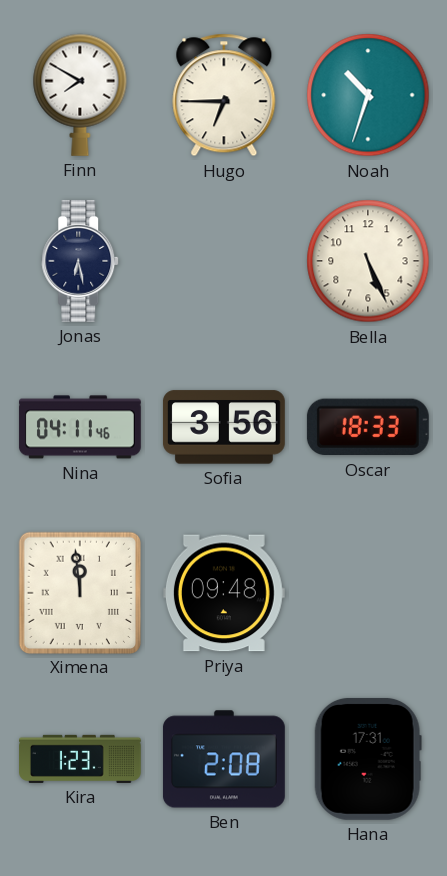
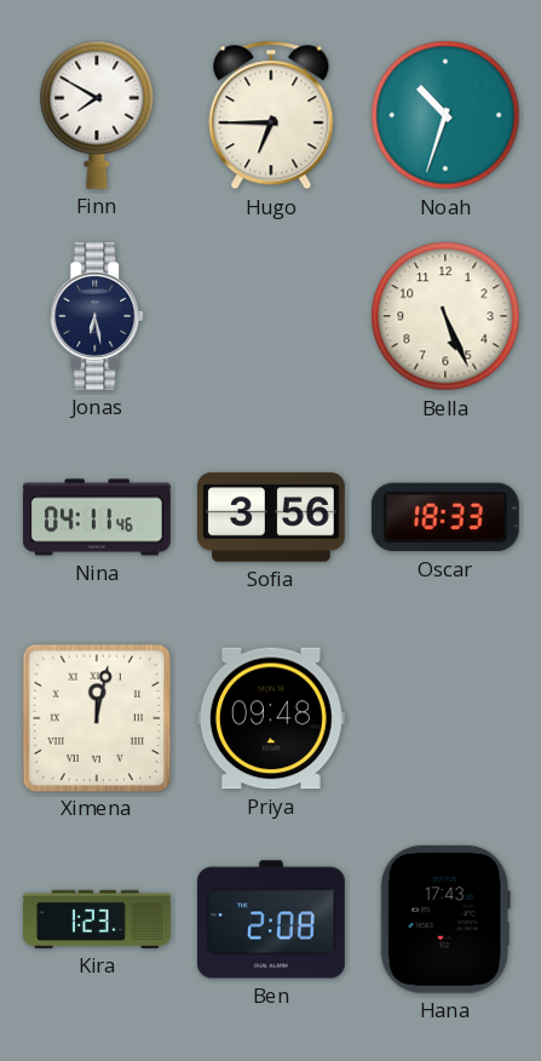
Ximena: 11:59 -> 12:02 (96, 717)
Hana: 17:31 -> 17:43 (445, 919)
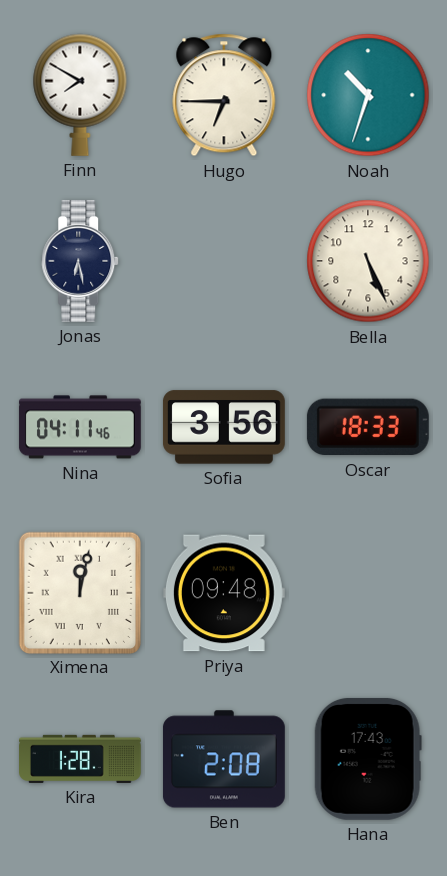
Kira: 1:23 -> 1:28 (81, 759)
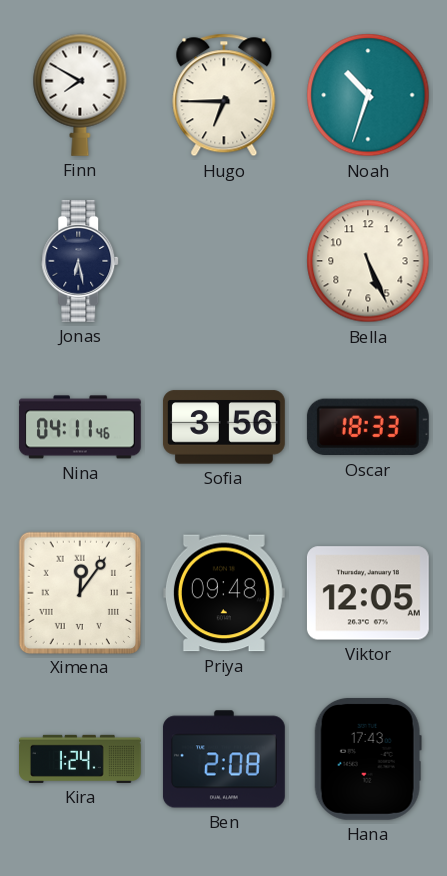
Ximena: 12:02 -> 12:06 (79, 592)
Viktor: none -> 12:05 (368, 593)
Kira: 1:28 -> 1:24 (81, 759)
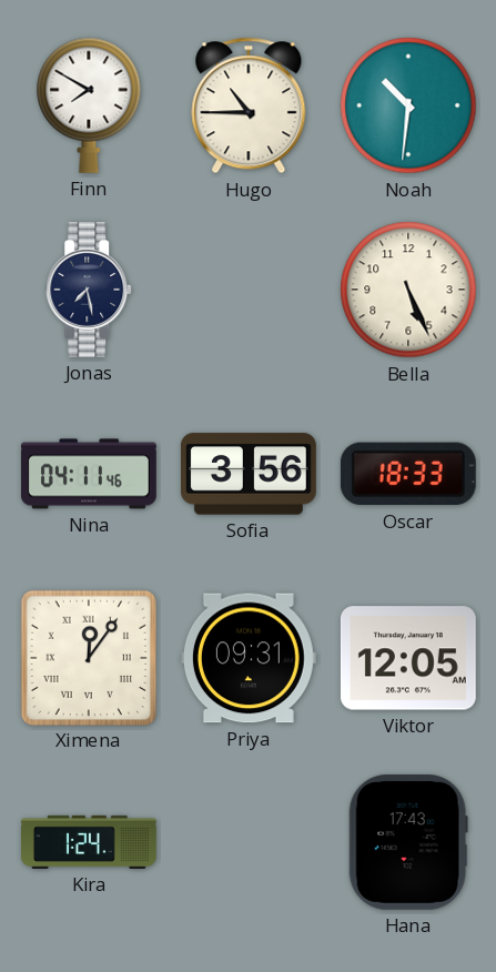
Hugo: 6:45 -> 10:45 (249, 105)
Noah: 10:33 -> 10:31 (408, 105)
Jonas: 6:28 -> 7:28 (90, 290)
Priya: 09:48 -> 09:31 (249, 658)
Ben: 2:08 -> none (224, 759)
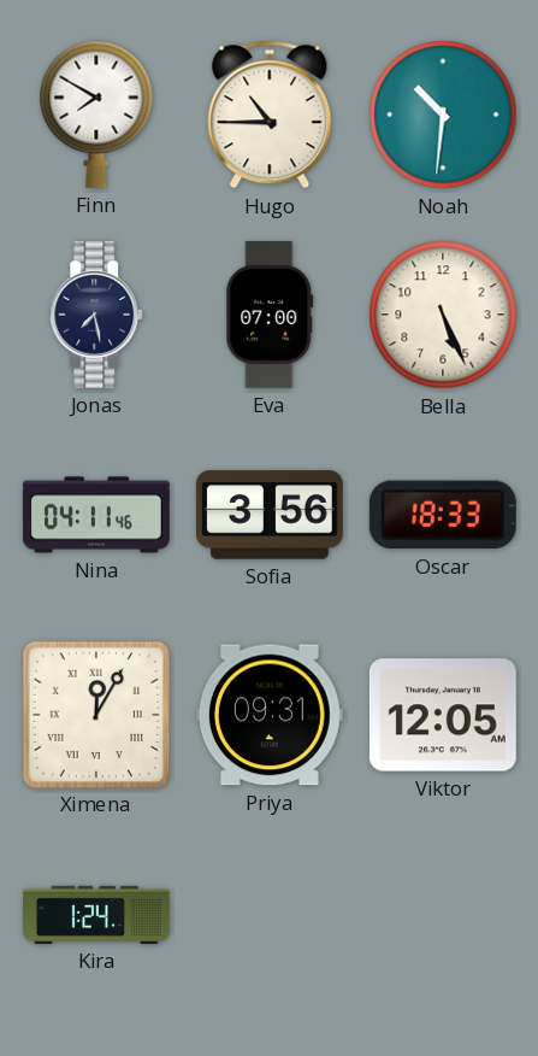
Eva: none -> 07:00 (270, 315)
Ximena: 12:06 -> 12:05 (95, 714)
Hana: 17:43 -> none (408, 842)
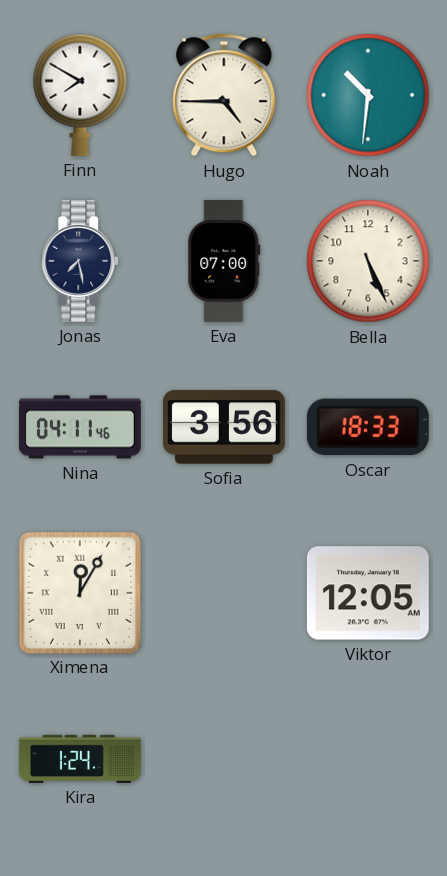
Hugo: 10:45 -> 4:45 (224, 95)
Priya: 09:31 -> none (270, 715)
